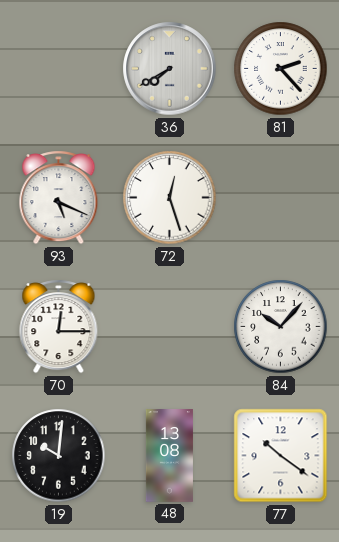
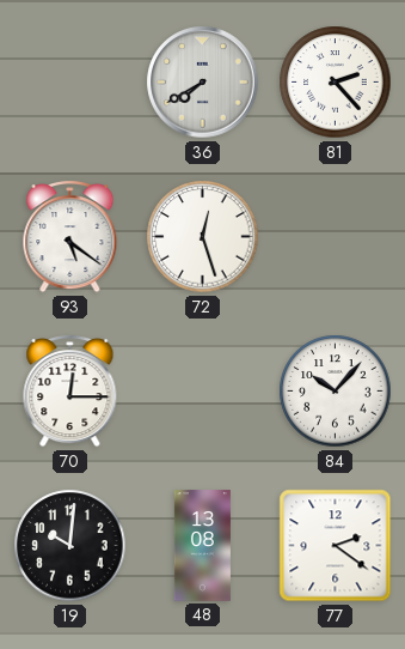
93: 5:19 -> 5:21 (70, 237)
77: 10:21 -> 2:21 (336, 546)
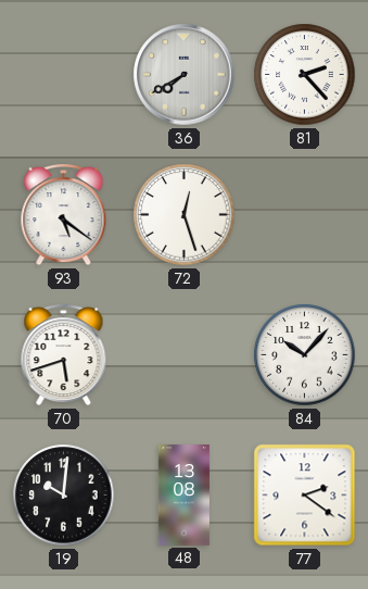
70: 12:15 -> 5:42 (64, 355)
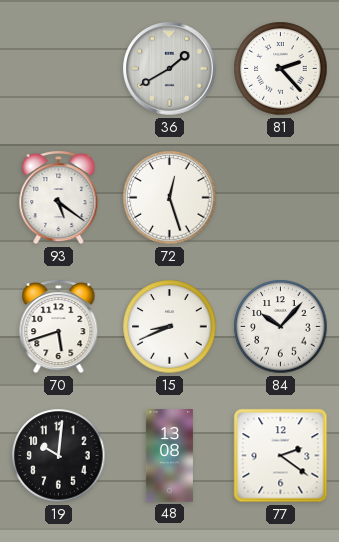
36: 7:40 -> 1:40 (170, 69)
15: none -> 8:41 (170, 327)
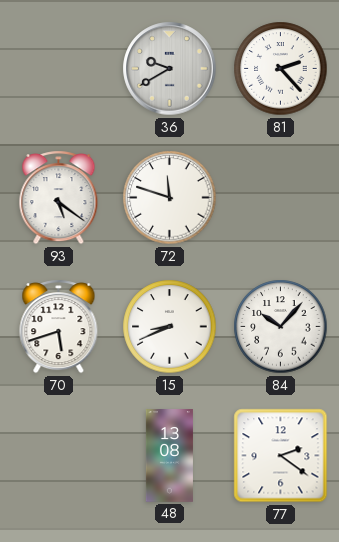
36: 1:40 -> 9:40 (170, 69)
72: 12:27 -> 11:48 (170, 198)
19: 10:01 -> none (59, 456)
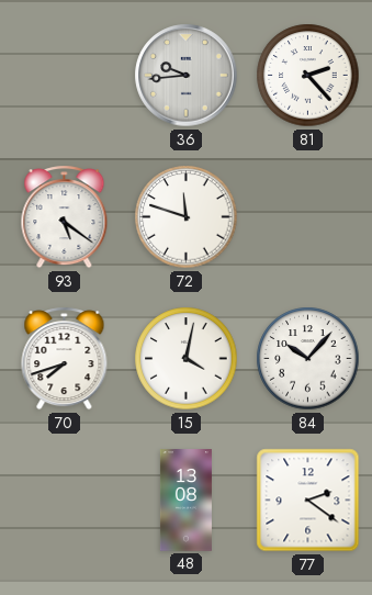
36: 9:40 -> 9:44 (187, 76)
70: 5:42 -> 7:42 (65, 359)
15: 8:41 -> 4:02 (187, 359)
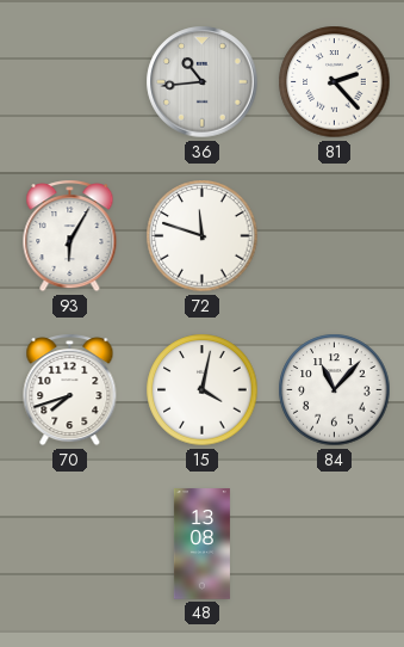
36: 9:44 -> 10:44 (203, 82)
93: 5:21 -> 6:05 (70, 236)
84: 10:07 -> 11:07 (335, 390)
77: 2:21 -> none (308, 501)
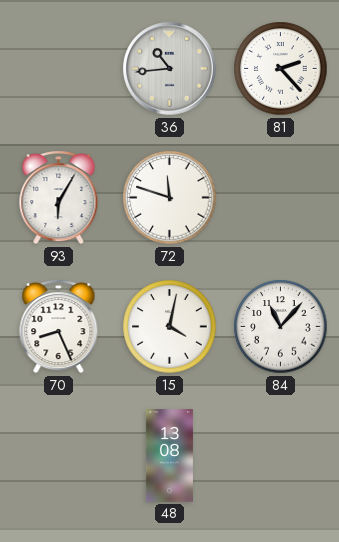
70: 7:42 -> 8:26 (59, 327)
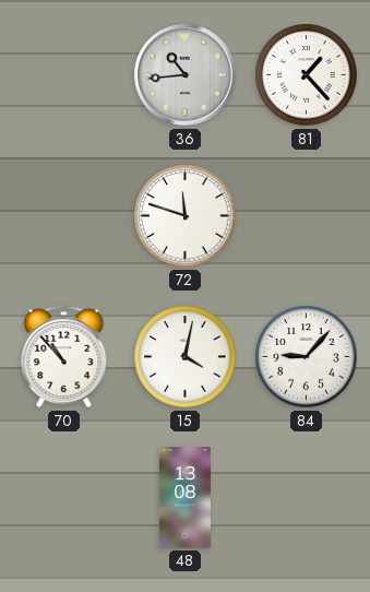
81: 2:23 -> 1:23 (307, 75)
93: 6:05 -> none (59, 198)
70: 8:26 -> 10:53 (64, 357)
84: 11:07 -> 9:07 (307, 357)
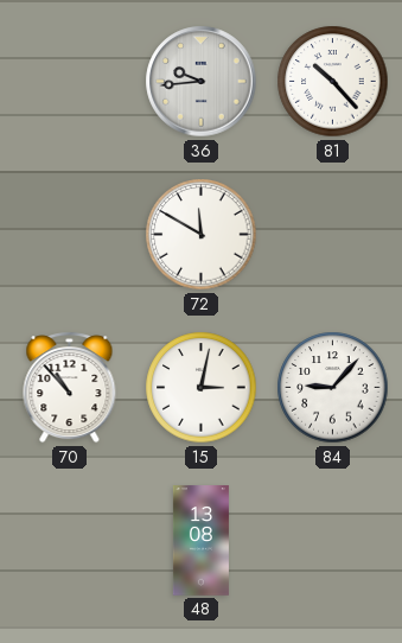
36: 10:44 -> 9:44 (202, 82)
81: 1:23 -> 10:23 (333, 82)
72: 11:48 -> 11:50 (202, 235)
15: 4:02 -> 3:02 (202, 388)
